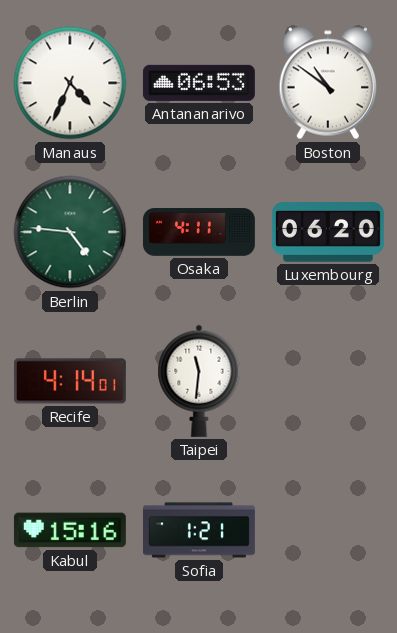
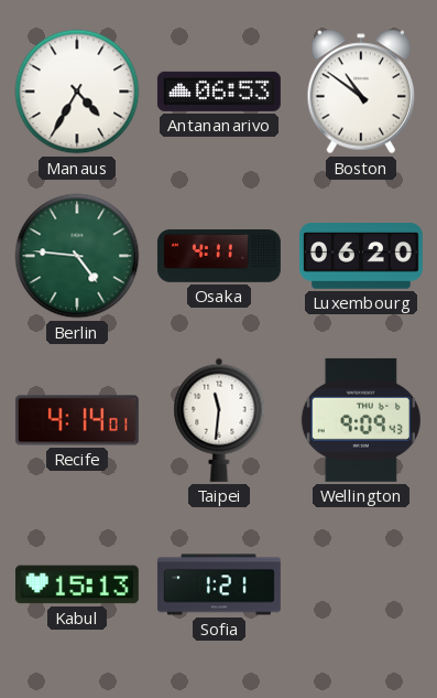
Manaus: 4:34 -> 4:35 (77, 92)
Wellington: none -> 9:09 (361, 420)
Kabul: 15:16 -> 15:13 (77, 584)
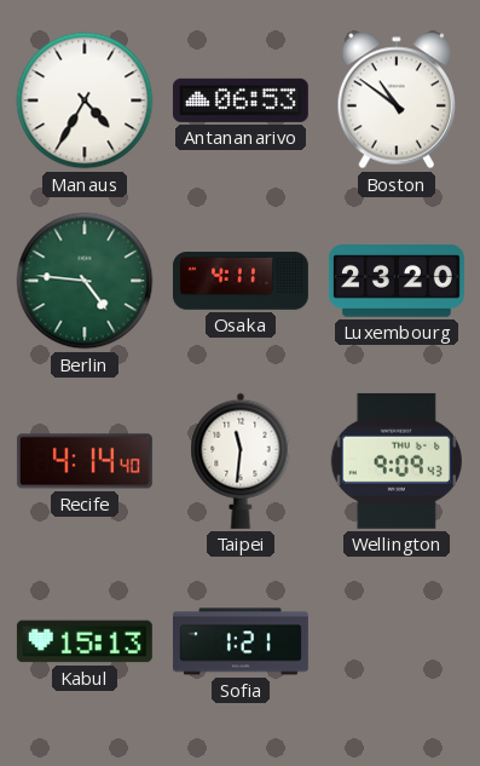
Luxembourg: 06:20 -> 23:20 (397, 281)
Recife: 4:14:01 -> 4:14:40 (85, 461)
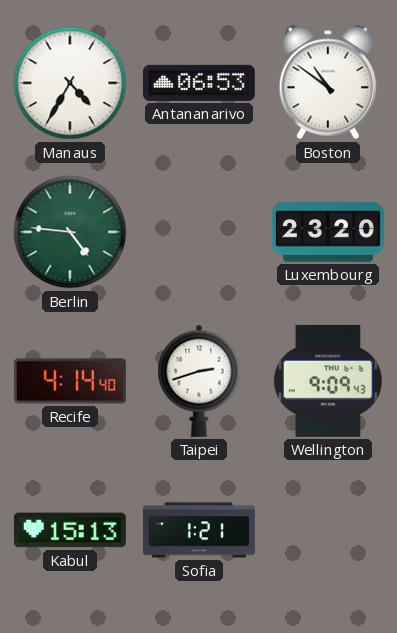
Osaka: 4:11 -> none (241, 281)
Taipei: 11:31 -> 2:42 (199, 381)
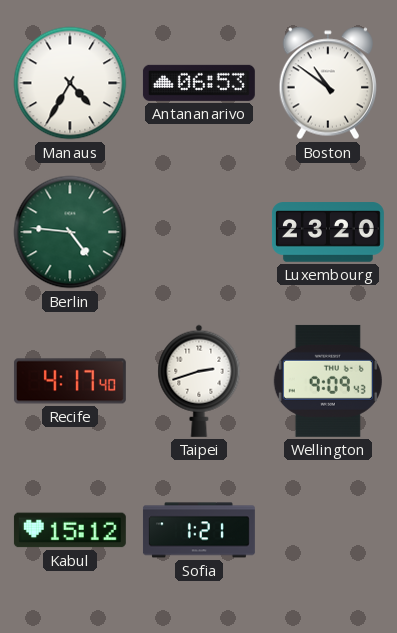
Recife: 4:14 -> 4:17 (70, 381)
Kabul: 15:13 -> 15:12 (70, 530)
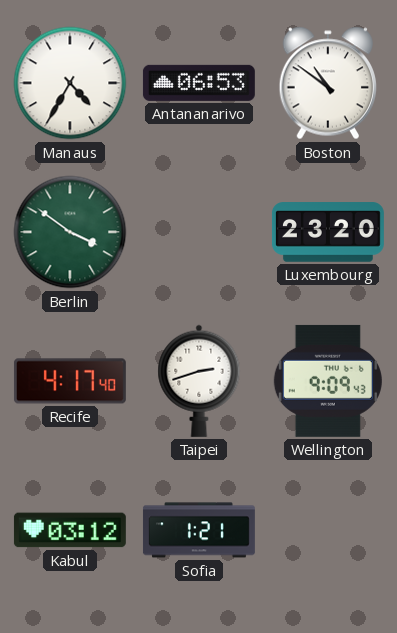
Berlin: 4:46 -> 3:51 (70, 232)
Kabul: 15:12 -> 03:12 (70, 530)
